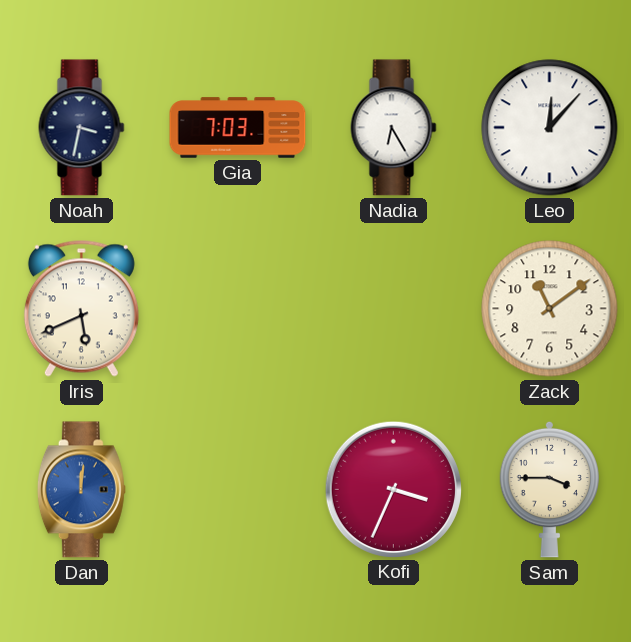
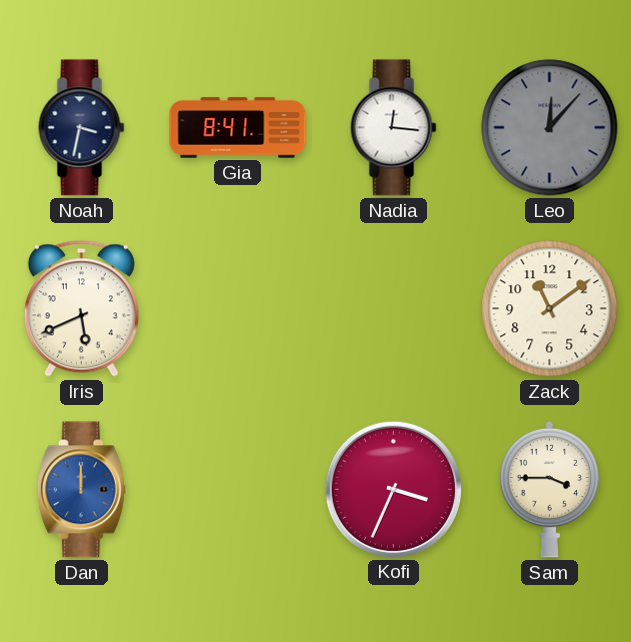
Gia: 7:03 -> 8:41 (238, 128)
Nadia: 6:25 -> 12:16 (394, 128)
Leo dial: white -> grey (550, 128)
Dan: 12:01 -> 12:00 (81, 490)
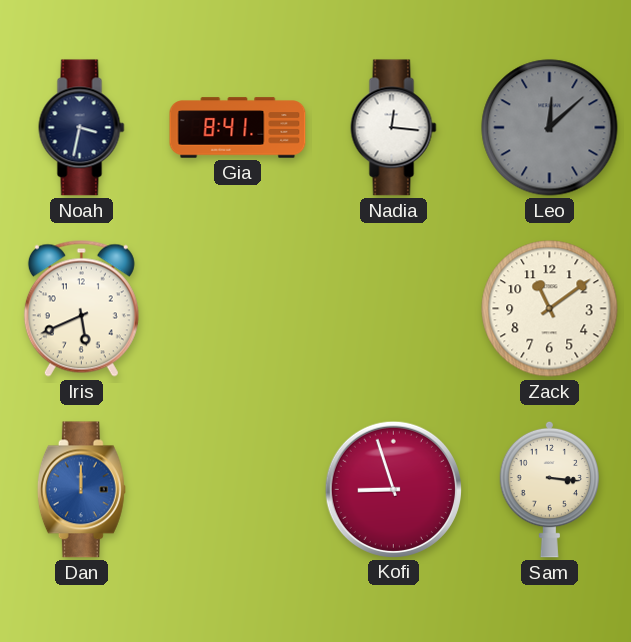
Leo: 12:07 -> 12:08 (550, 128)
Kofi: 3:34 -> 8:57 (393, 489)
Sam: 3:45 -> 3:16 (549, 489)
